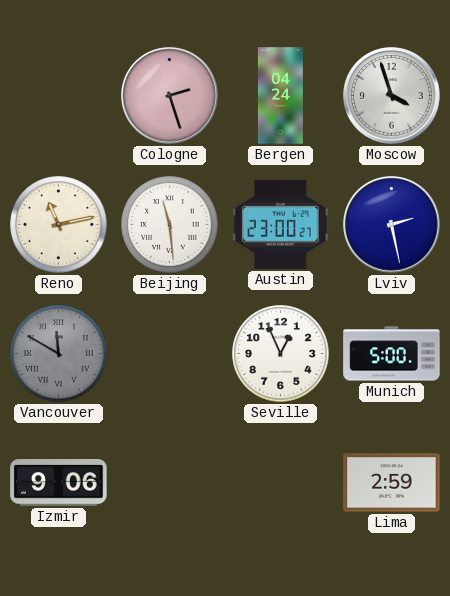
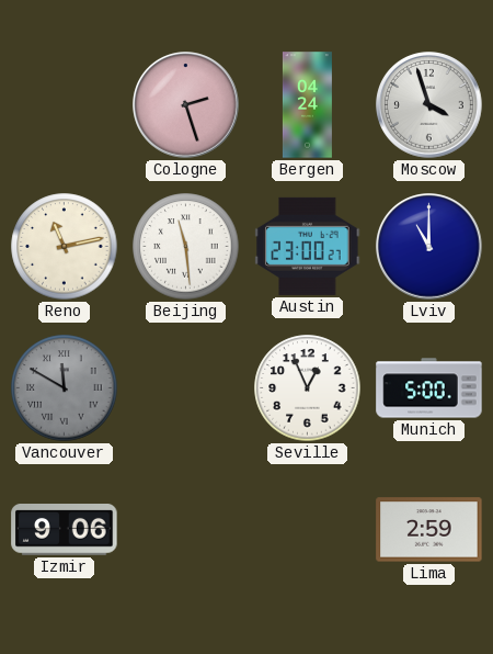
Lviv: 2:28 -> 11:00 (429, 247)
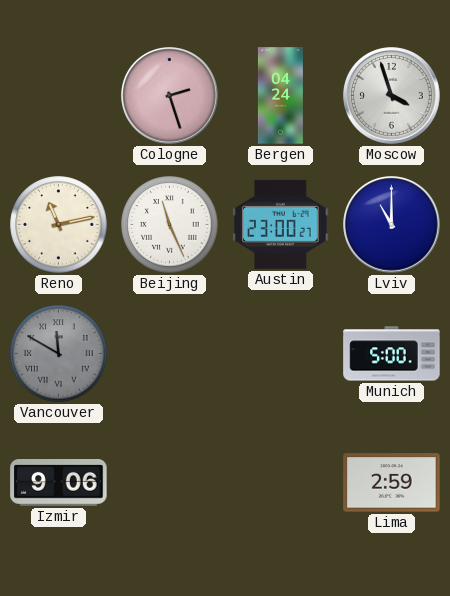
Beijing: 11:29 -> 11:26 (170, 225)
Seville: 12:56 -> none (308, 388)
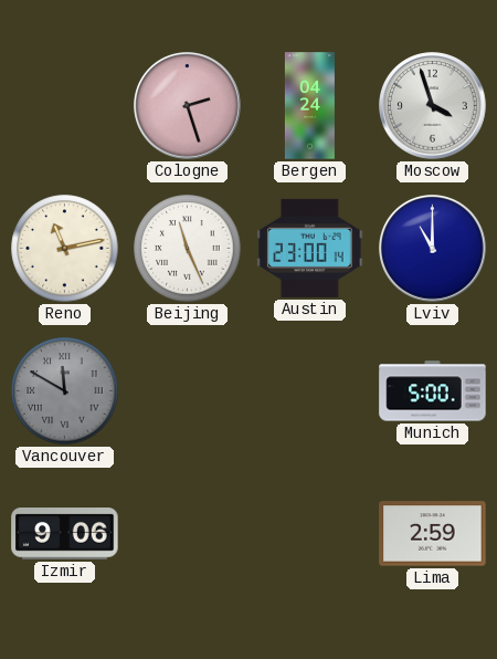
Austin: 23:00:27 -> 23:00:14 (310, 248)
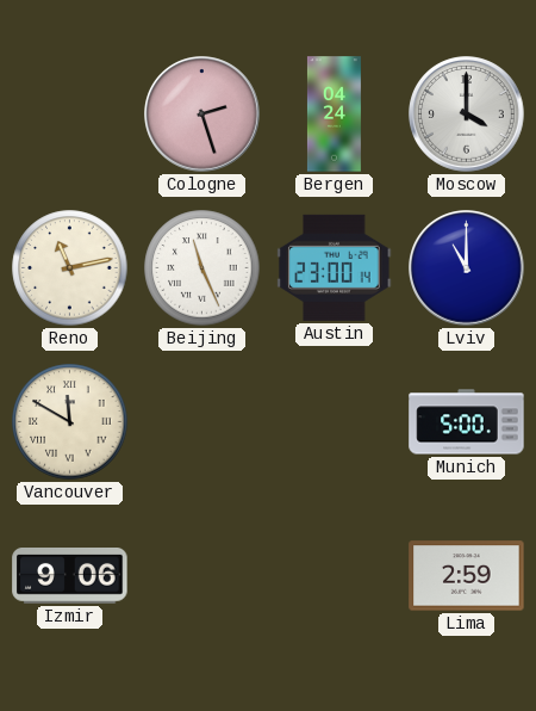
Moscow: 3:57 -> 4:00 (467, 115)
Vancouver dial: grey -> cream (70, 422)
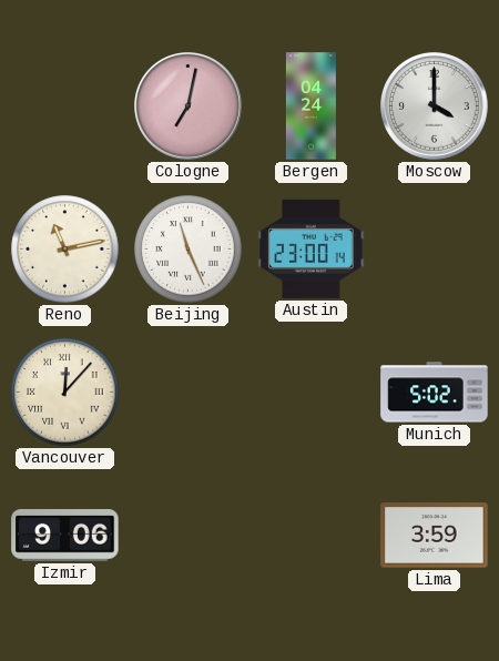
Cologne: 2:27 -> 7:02 (189, 106)
Lviv: 11:00 -> none (467, 268)
Vancouver: 11:50 -> 12:07 (65, 393)
Munich: 5:00 -> 5:02 (435, 393)
Lima: 2:59 -> 3:59 (435, 536)
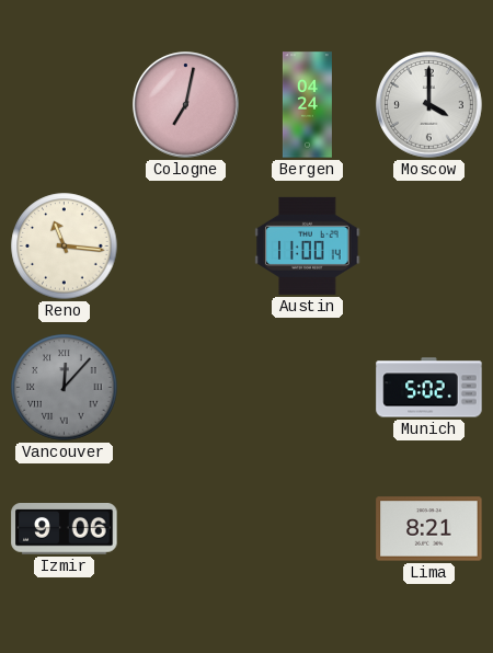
Reno: 11:13 -> 11:16 (65, 247)
Beijing: 11:26 -> none (189, 250)
Austin: 23:00 -> 11:00 (308, 245)
Vancouver dial: cream -> grey (65, 388)
Lima: 3:59 -> 8:21 (429, 529)
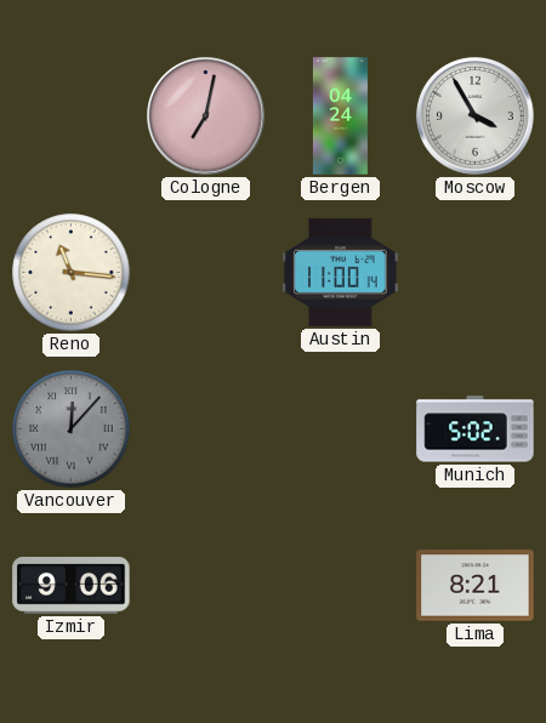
Moscow: 4:00 -> 3:55 (476, 116)
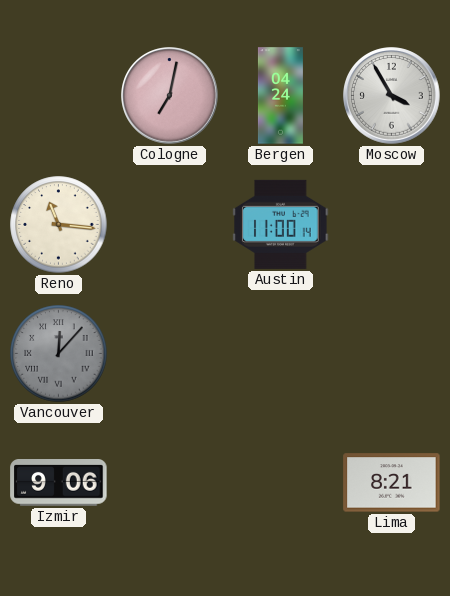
Munich: 5:02 -> none (476, 429)
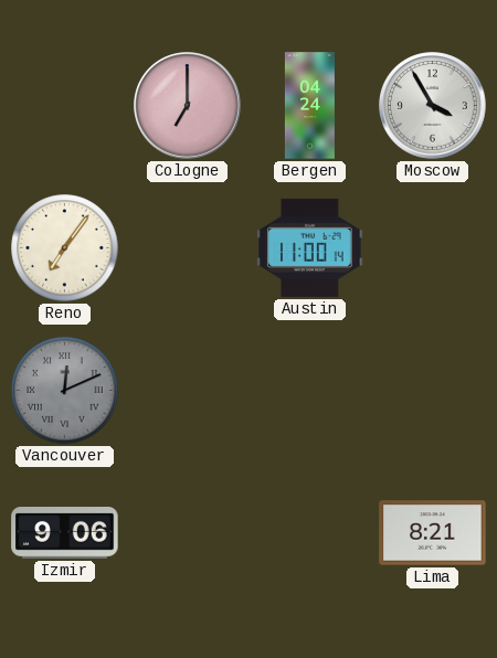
Cologne: 7:02 -> 7:00 (188, 106)
Reno: 11:16 -> 7:06 (65, 248)
Vancouver: 12:07 -> 12:11 (65, 391)
